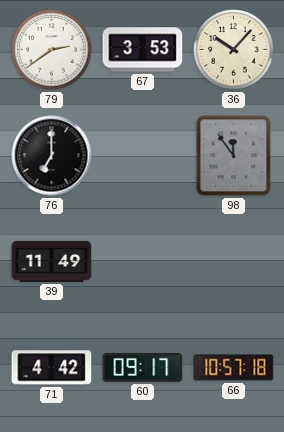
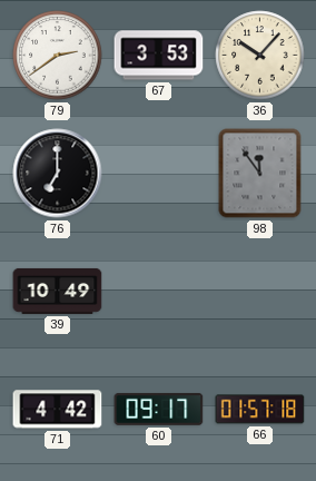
39: 11:49 -> 10:49 (58, 291)
66: 10:57 -> 01:57 (260, 410)
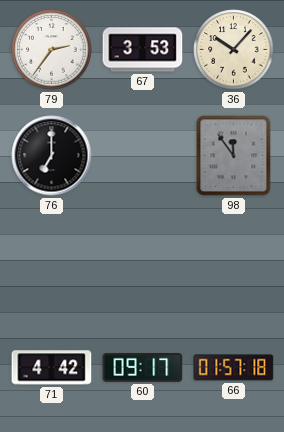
79: 2:39 -> 2:36 (52, 50)
39: 10:49 -> none (58, 291)
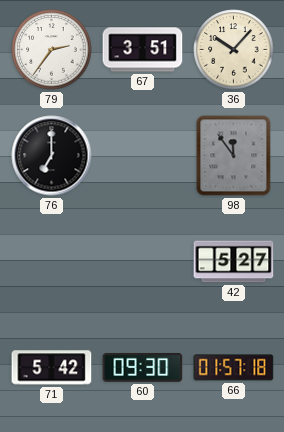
67: 3:53 -> 3:51 (143, 50)
42: none -> 5:27 (234, 262)
71: 4:42 -> 5:42 (52, 368)
60: 09:17 -> 09:30 (143, 367)
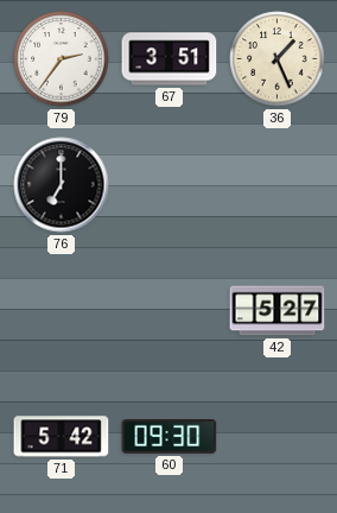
36: 10:07 -> 1:26 (278, 59)
98: 11:54 -> none (234, 156)
66: 01:57 -> none (234, 368)
